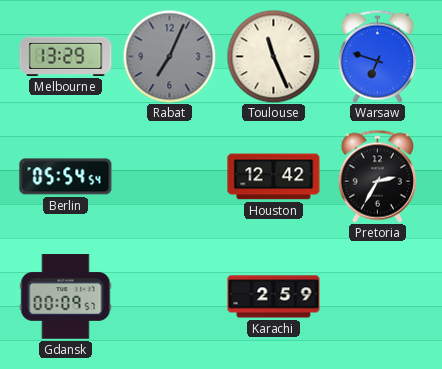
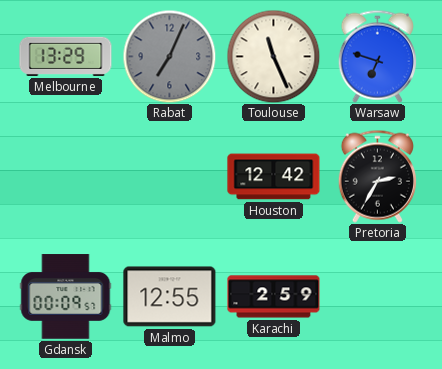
Berlin: 05:54 -> none (66, 177)
Malmo: none -> 12:55 (170, 297)
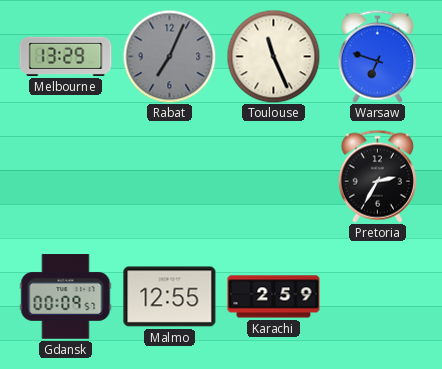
Houston: 12:42 -> none (274, 177)
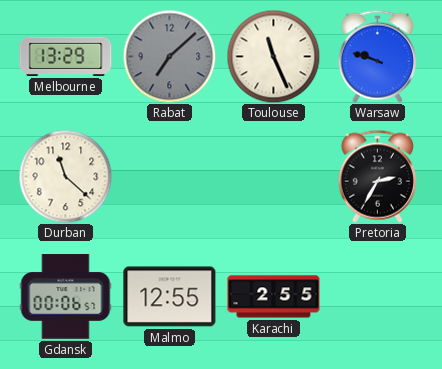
Rabat: 7:04 -> 7:08 (169, 56)
Warsaw: 6:48 -> 9:48 (377, 56)
Durban: none -> 11:22 (65, 176)
Gdansk: 00:09 -> 00:06 (66, 297)
Karachi: 2:59 -> 2:55 (274, 297)
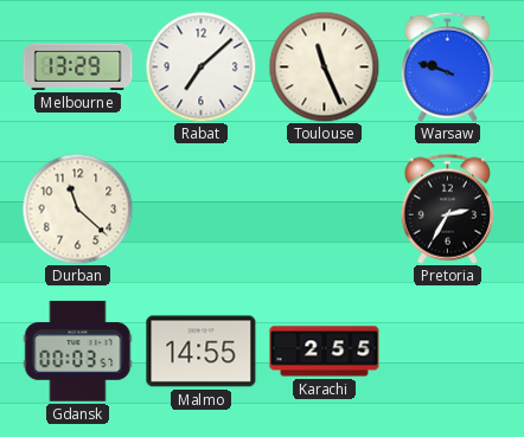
Rabat dial: grey -> white (200, 66)
Gdansk: 00:06 -> 00:03 (78, 352)
Malmo: 12:55 -> 14:55 (202, 352)
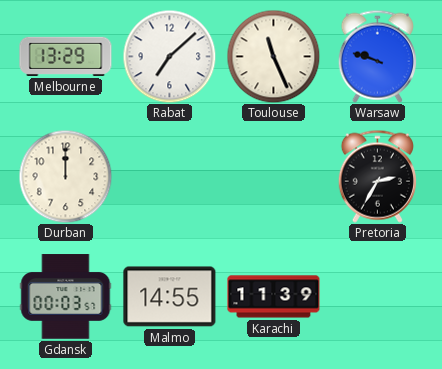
Durban: 11:22 -> 12:00 (65, 176)
Karachi: 2:55 -> 11:39 (274, 297)
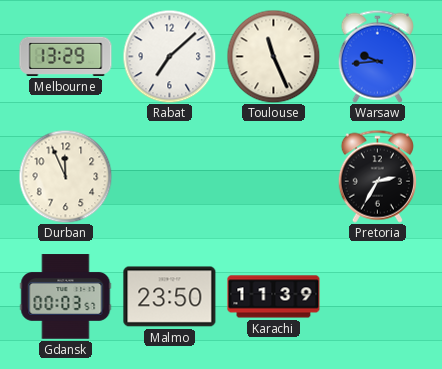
Warsaw: 9:48 -> 9:44 (377, 56)
Durban: 12:00 -> 11:56 (65, 176)
Malmo: 14:55 -> 23:50 (170, 297)
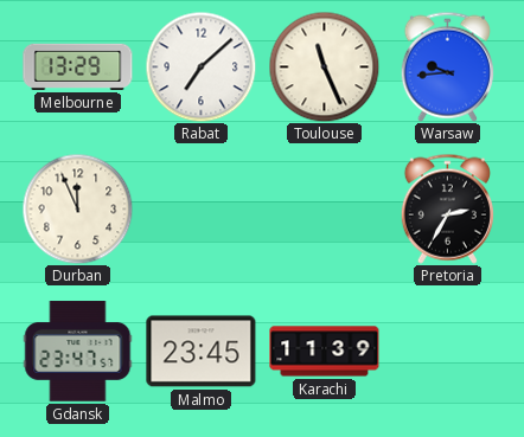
Gdansk: 00:03 -> 23:47 (78, 352)
Malmo: 23:50 -> 23:45 (202, 352)
